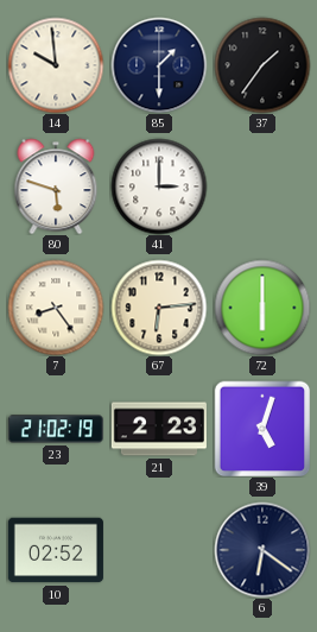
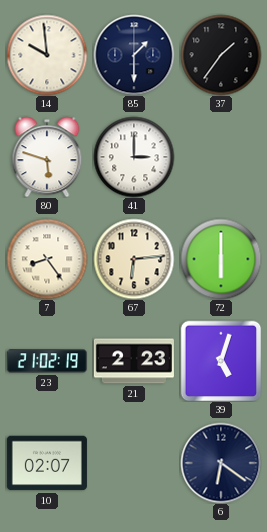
10: 02:52 -> 02:07 (47, 463)
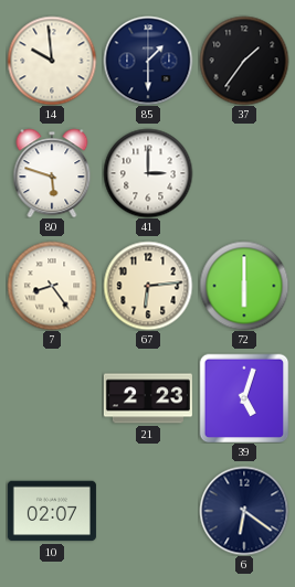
23: 21:02 -> none (47, 361)
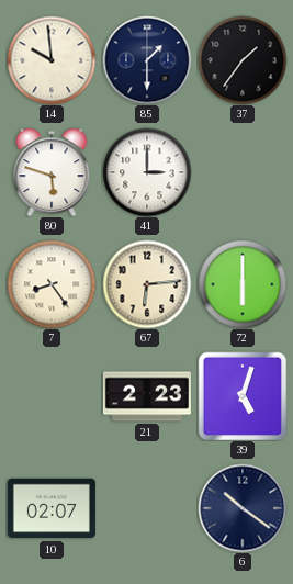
6: 6:21 -> 10:21 (243, 508)
